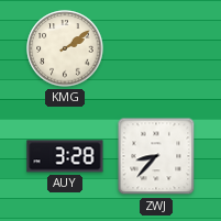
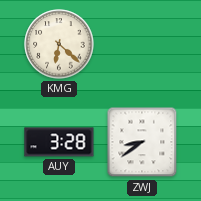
KMG: 2:09 -> 6:22 (59, 44)
ZWJ: 8:37 -> 8:39 (142, 142)
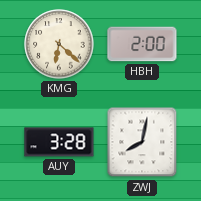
HBH: none -> 2:00 (142, 44)
ZWJ: 8:39 -> 8:02 (142, 142)
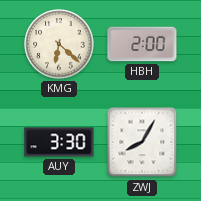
AUY: 3:28 -> 3:30 (59, 142)
ZWJ: 8:02 -> 8:05 (142, 142)
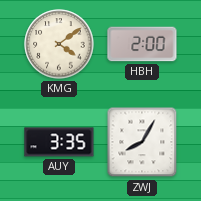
KMG: 6:22 -> 4:09 (59, 44)
AUY: 3:30 -> 3:35 (59, 142)
